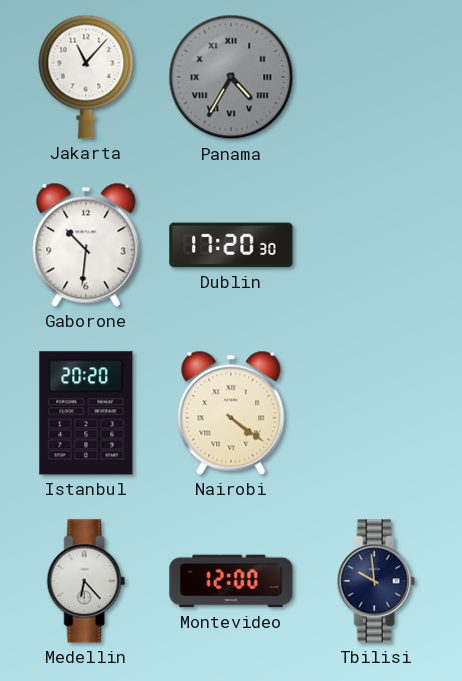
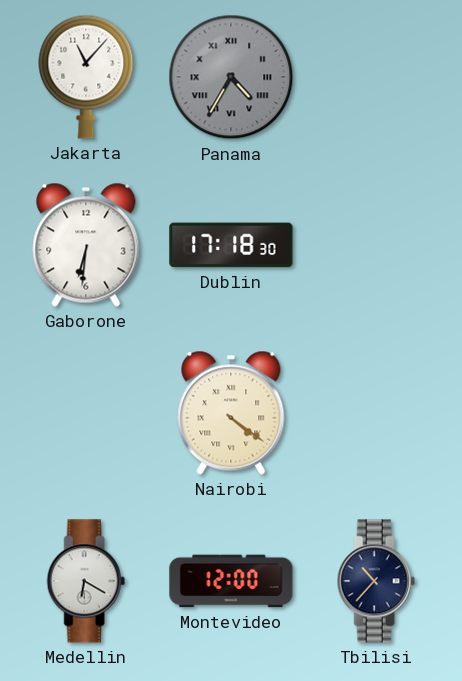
Gaborone: 10:31 -> 6:31 (86, 245)
Dublin: 17:20 -> 17:18 (231, 245)
Istanbul: 20:20 -> none (86, 413)
Medellin: 6:23 -> 6:20 (86, 581)
Tbilisi: 9:59 -> 10:37 (376, 581)
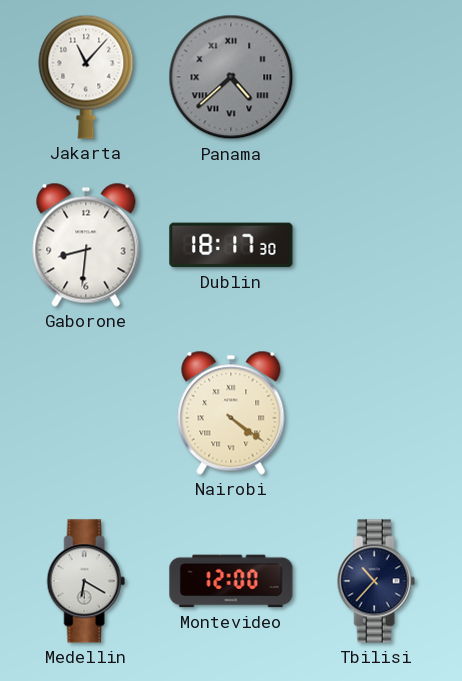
Panama: 4:35 -> 4:38 (231, 77)
Gaborone: 6:31 -> 8:31 (86, 245)
Dublin: 17:18 -> 18:17 (231, 245)
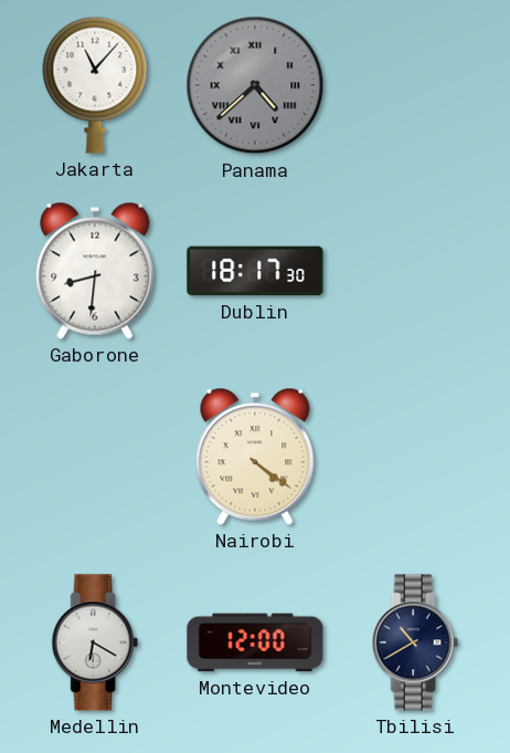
Tbilisi: 10:37 -> 10:40 (415, 642)
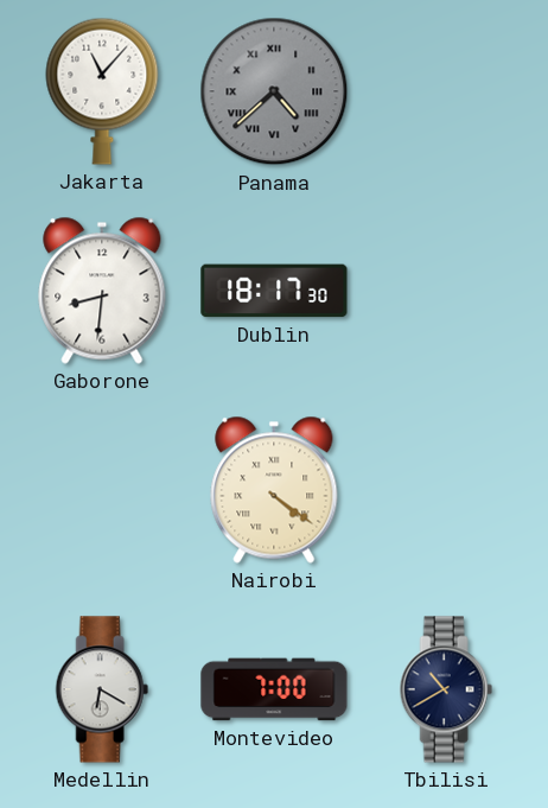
Montevideo: 12:00 -> 7:00 (274, 689)
